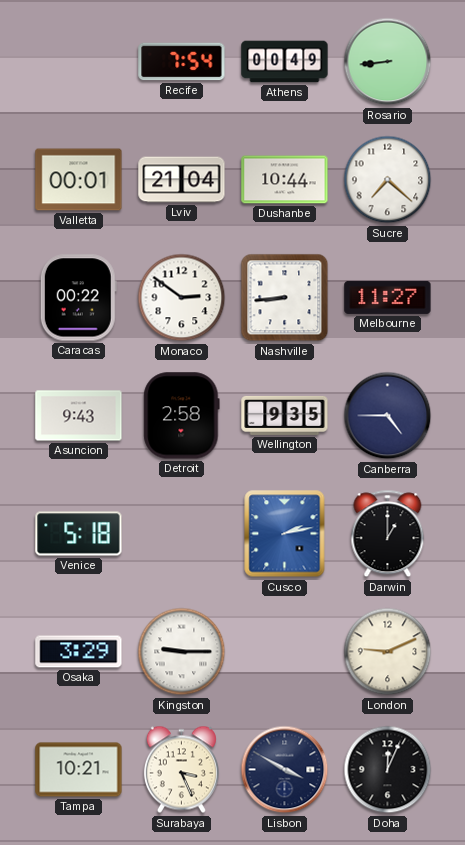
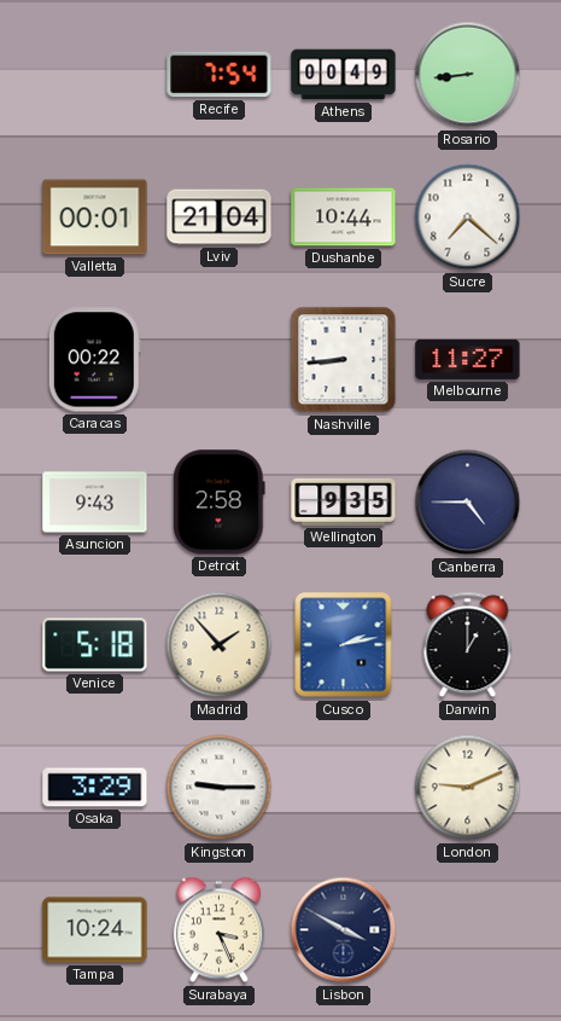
Monaco: 2:51 -> none (182, 298)
Madrid: none -> 1:53 (220, 645)
Tampa: 10:21 -> 10:24 (95, 930)
Doha: 12:04 -> none (388, 770)
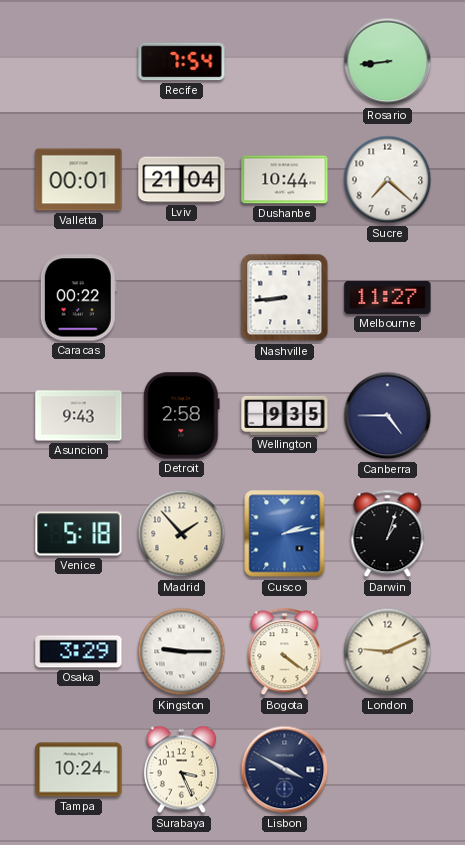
Athens: 00:49 -> none (344, 75)
Darwin: 1:00 -> 1:03 (388, 534)
Bogota: none -> 4:21 (285, 652)
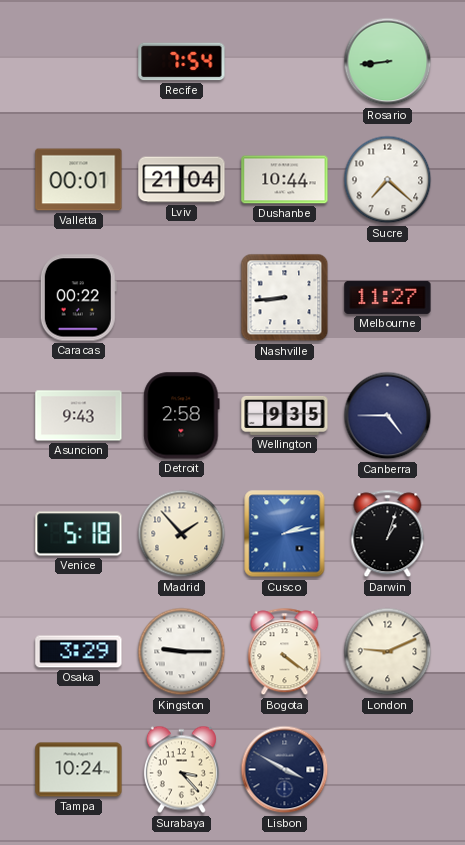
Surabaya: 3:26 -> 3:23 (181, 770)
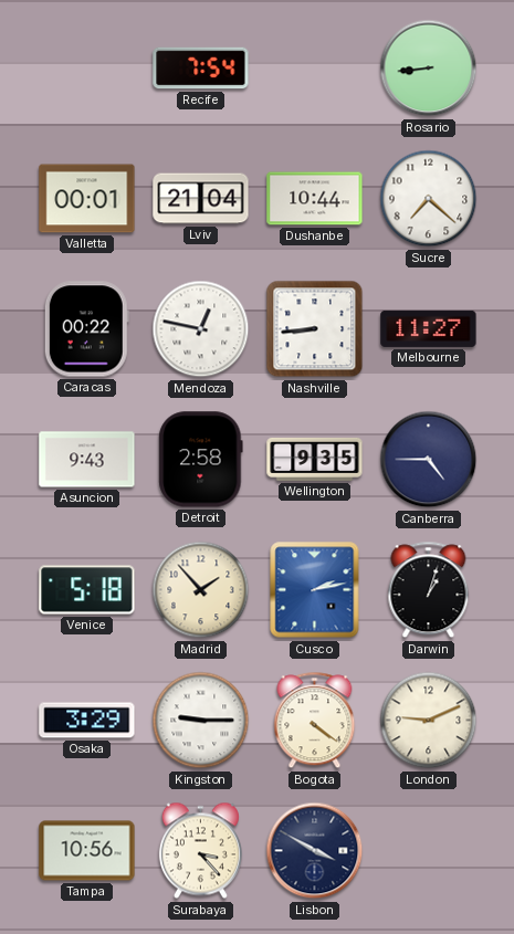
Mendoza: none -> 12:47 (201, 329)
Tampa: 10:24 -> 10:56 (87, 851)
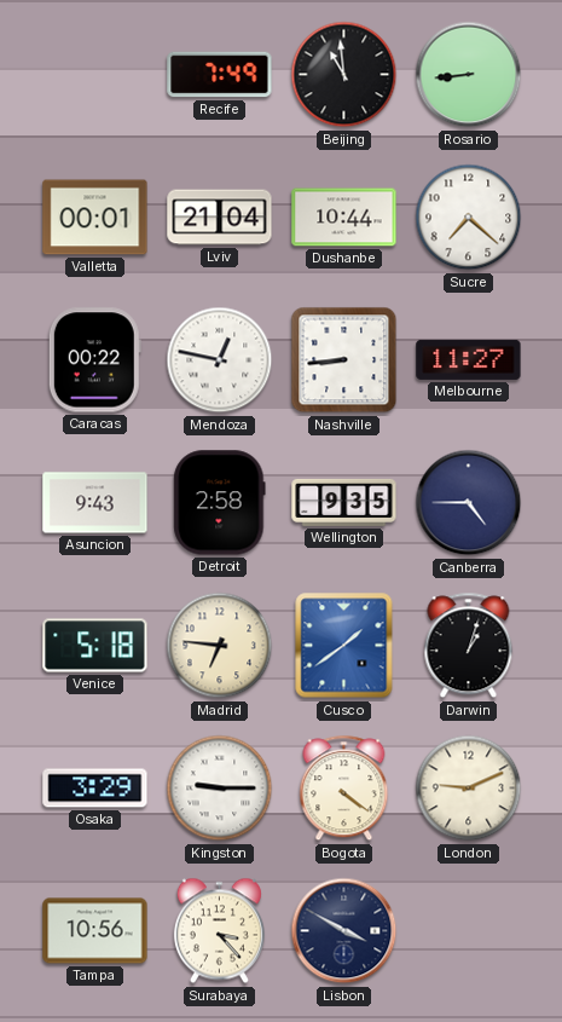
Recife: 7:54 -> 7:49 (220, 75)
Beijing: none -> 10:59 (344, 75)
Madrid: 1:53 -> 6:46 (220, 646)
Cusco: 2:13 -> 1:39 (344, 646)
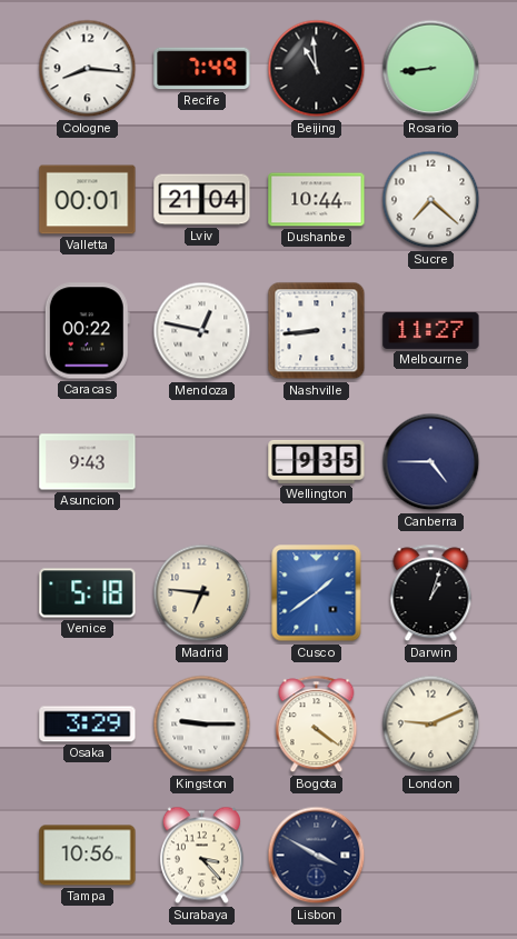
Cologne: none -> 8:16 (88, 69)
Detroit: 2:58 -> none (220, 503)
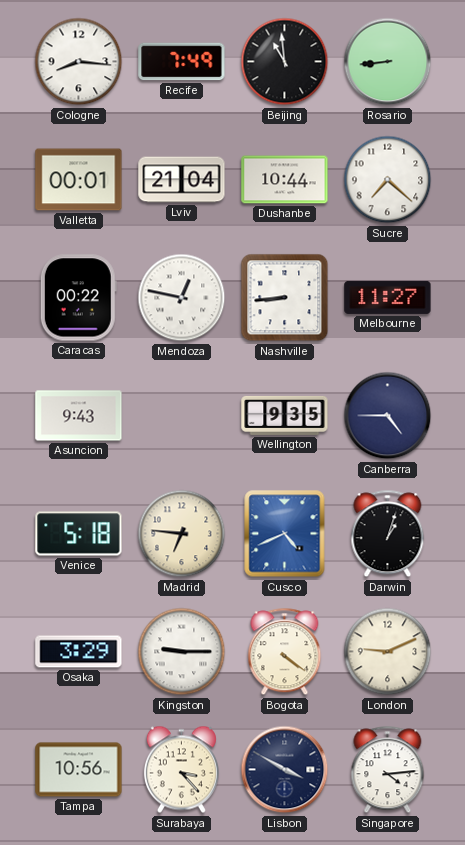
Cusco: 1:39 -> 4:41 (285, 534)
Singapore: none -> 4:14 (388, 770)
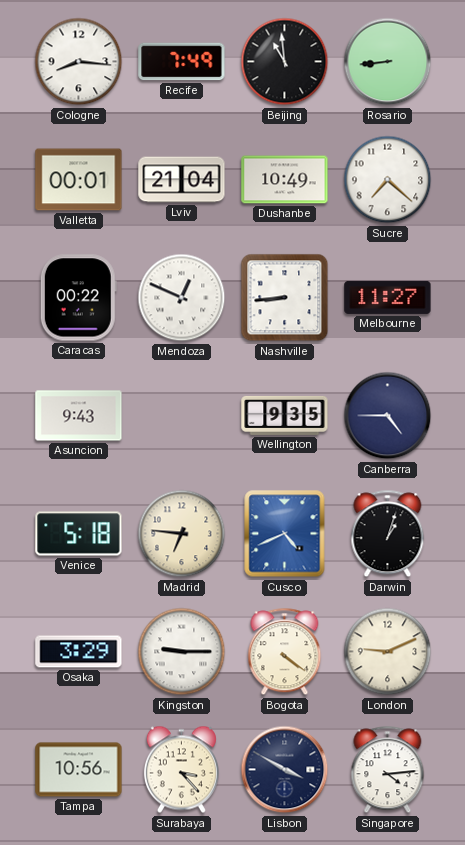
Dushanbe: 10:44 -> 10:49 (285, 180)
Mendoza: 12:47 -> 12:49 (182, 298)
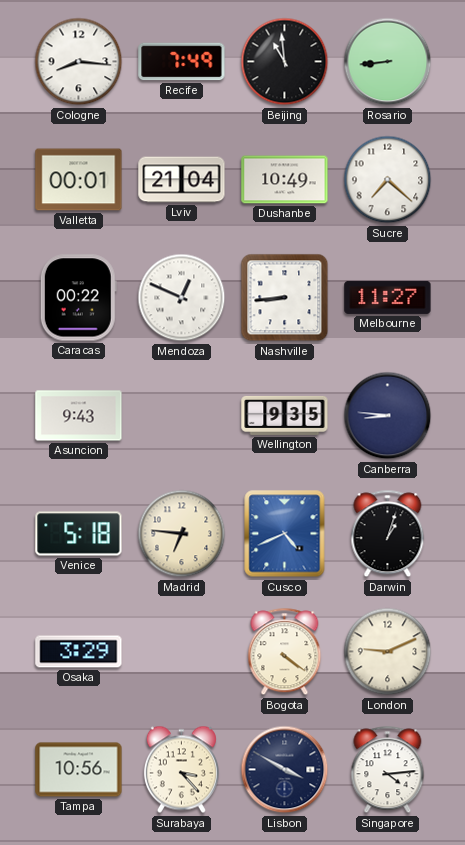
Canberra: 4:45 -> 8:46 (388, 416)
Kingston: 9:15 -> none (182, 652)
